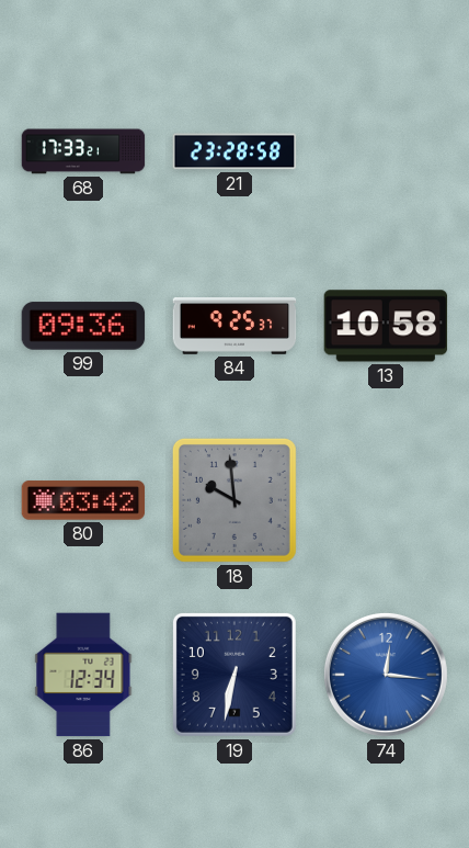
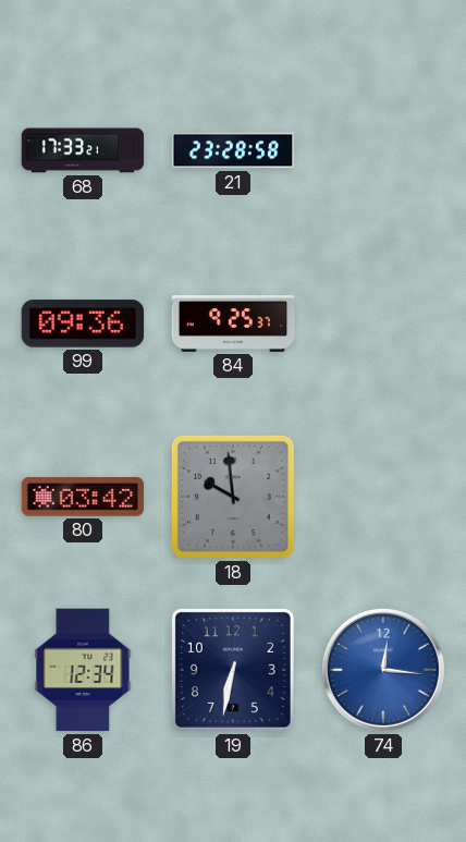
13: 10:58 -> none (386, 326)
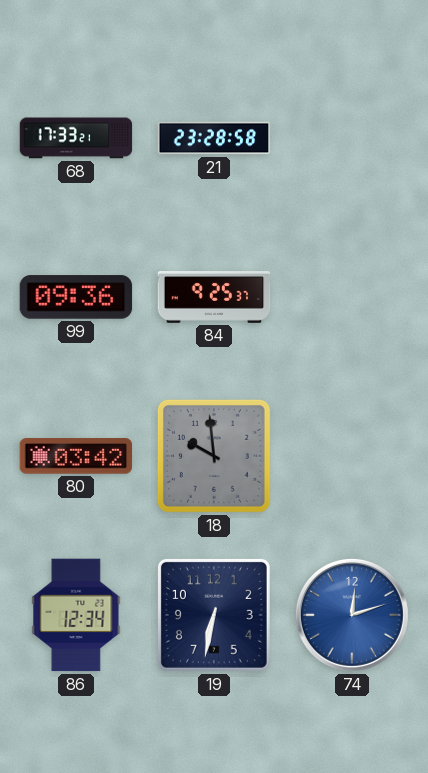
74: 12:16 -> 12:12 (352, 615)
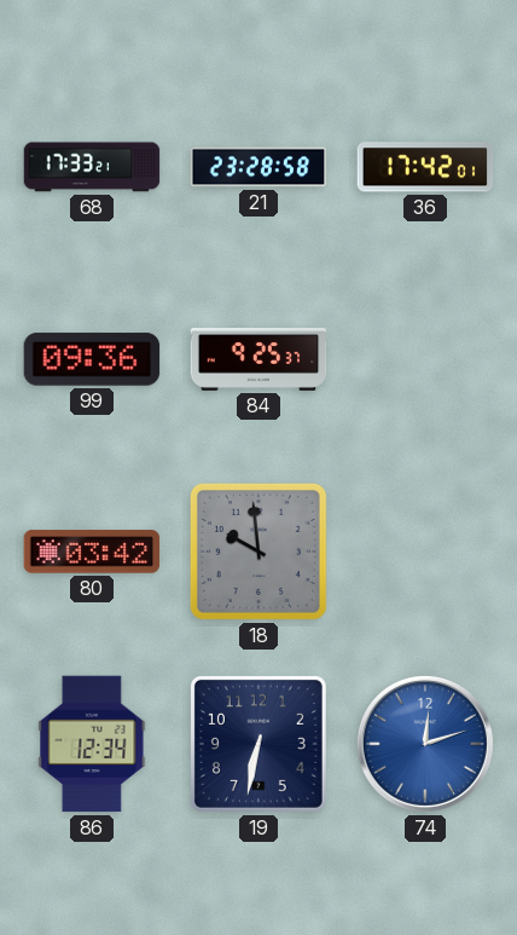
36: none -> 17:42 (425, 167)
